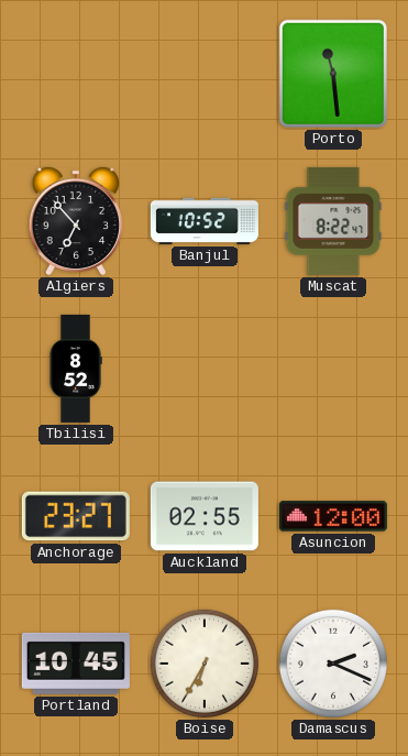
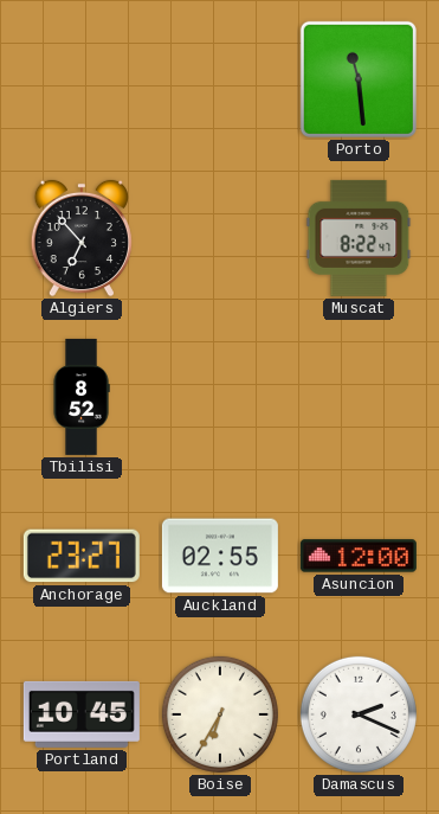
Banjul: 10:52 -> none (205, 221)
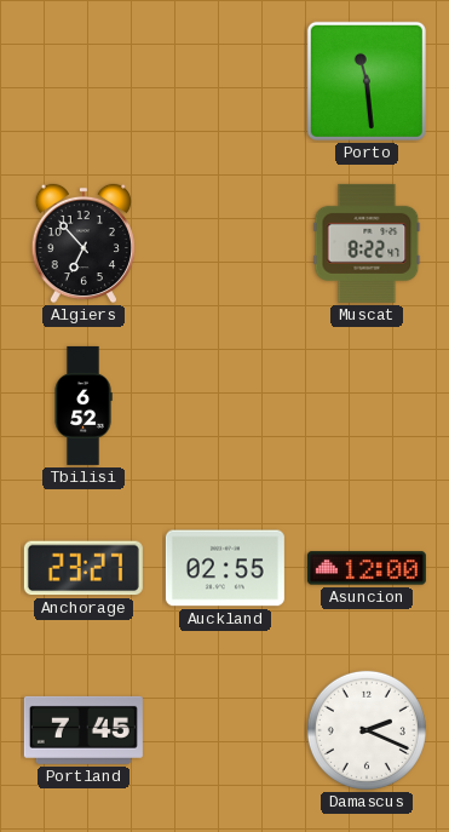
Tbilisi: 8:52 -> 6:52 (84, 406)
Portland: 10:45 -> 7:45 (84, 730)
Boise: 6:35 -> none (220, 714)
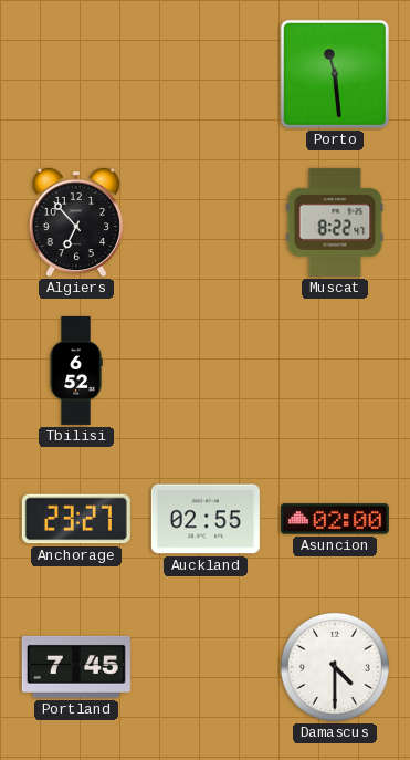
Asuncion: 12:00 -> 02:00 (335, 519)
Damascus: 2:19 -> 4:30 (335, 667)
